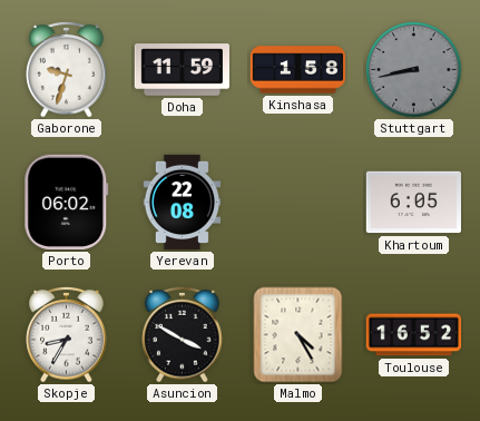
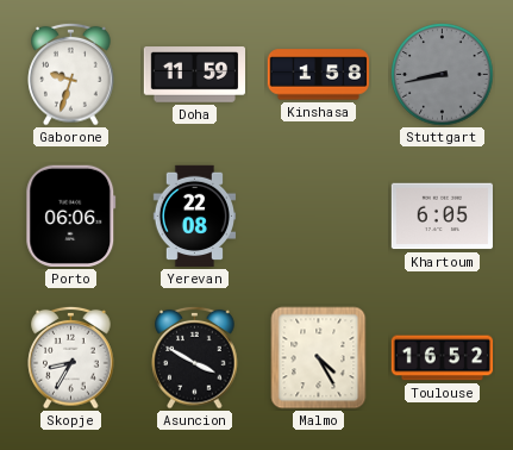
Porto: 06:02 -> 06:06 (71, 215)
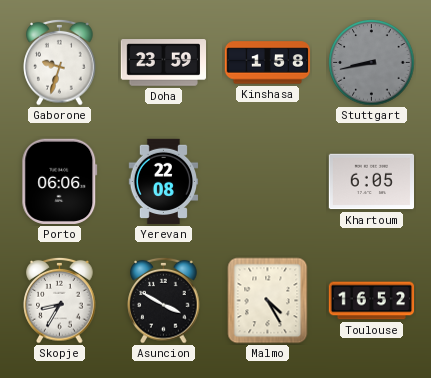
Doha: 11:59 -> 23:59 (164, 63)
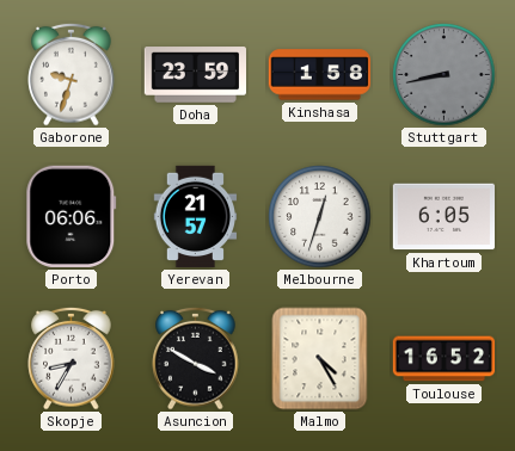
Yerevan: 22:08 -> 21:57 (196, 217)
Melbourne: none -> 12:33 (320, 217)
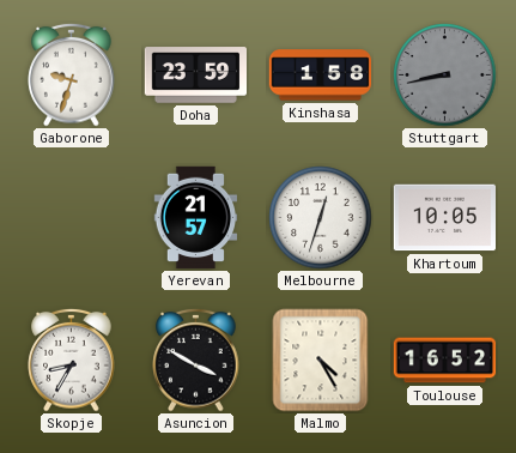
Porto: 06:06 -> none (72, 216)
Khartoum: 6:05 -> 10:05 (445, 218)
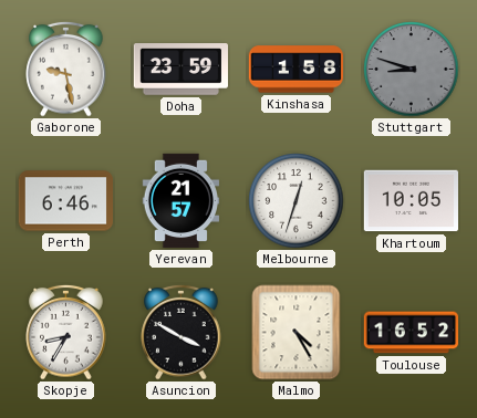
Gaborone: 9:33 -> 9:28 (66, 69)
Stuttgart: 8:43 -> 8:48 (412, 70)
Perth: none -> 6:46 (66, 201)
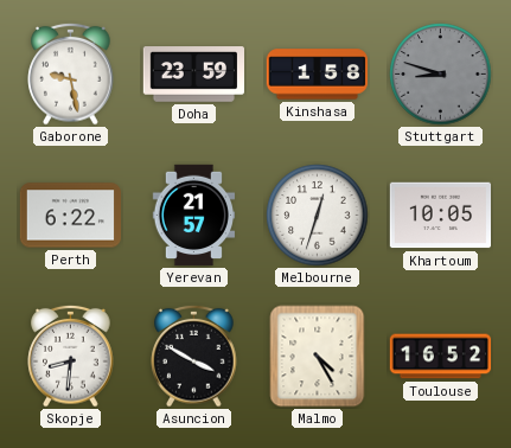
Perth: 6:46 -> 6:22 (71, 216)
Skopje: 8:35 -> 8:31 (71, 356)
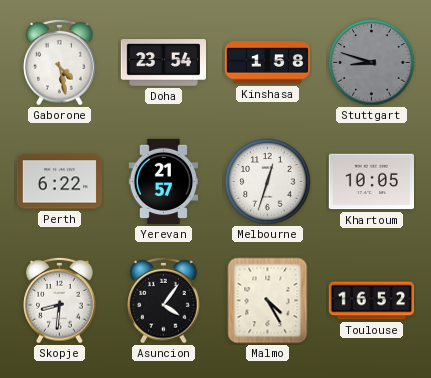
Gaborone: 9:28 -> 4:28 (60, 62)
Doha: 23:59 -> 23:54 (164, 63)
Asuncion: 3:50 -> 4:06 (164, 300)
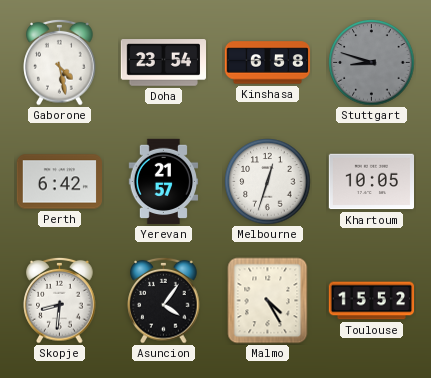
Kinshasa: 1:58 -> 6:58 (268, 63)
Perth: 6:22 -> 6:42 (60, 182)
Toulouse: 16:52 -> 15:52 (372, 301)
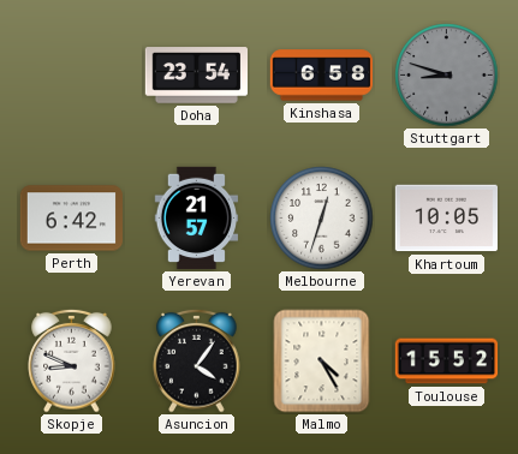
Gaborone: 4:28 -> none (60, 62)
Skopje: 8:31 -> 8:49 (72, 360)
